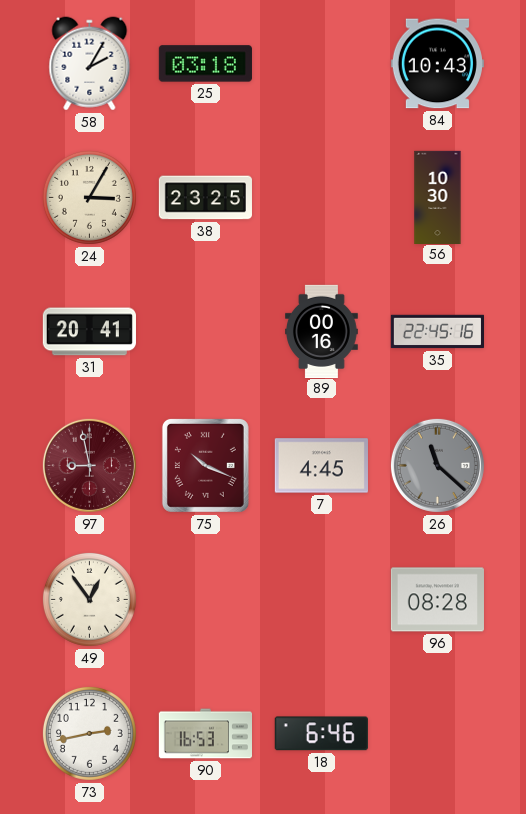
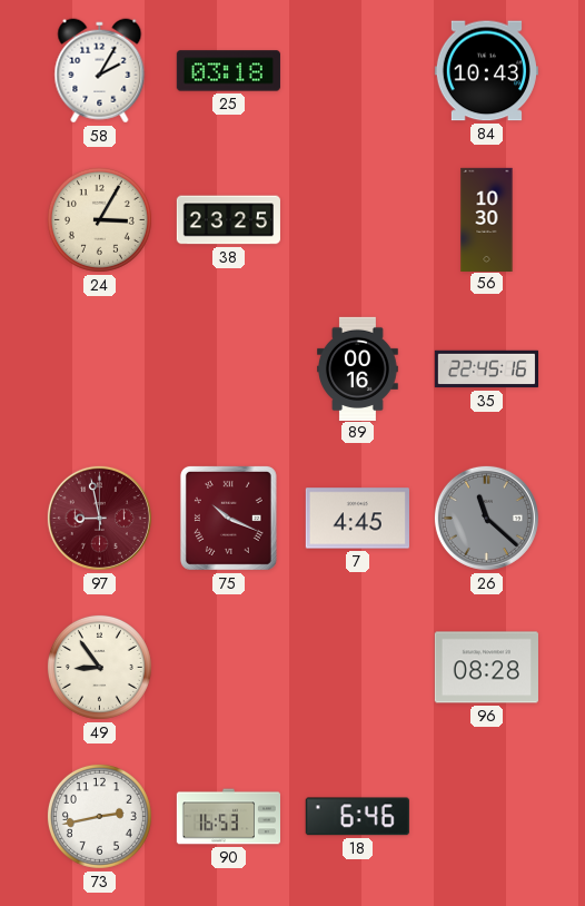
31: 20:41 -> none (89, 332)
49: 12:54 -> 8:54 (99, 667)
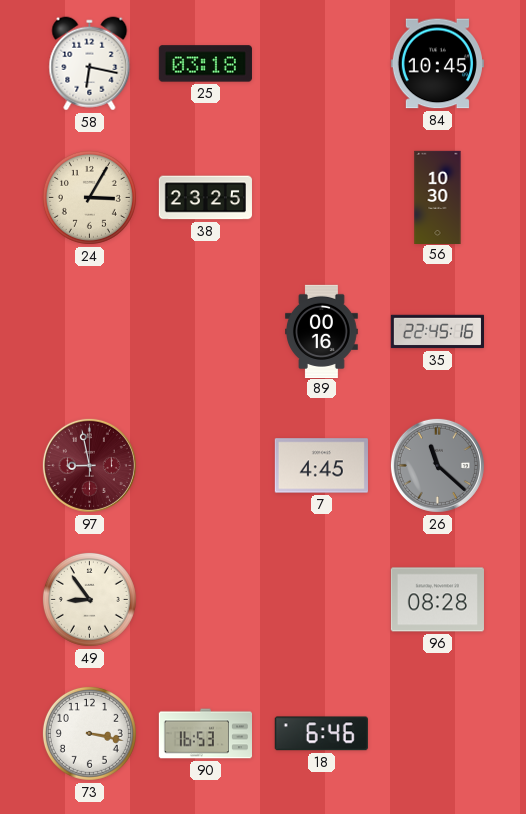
58: 2:05 -> 6:17 (90, 64)
84: 10:43 -> 10:45 (437, 64)
75: 10:19 -> none (228, 518)
73: 2:43 -> 3:17 (89, 733)
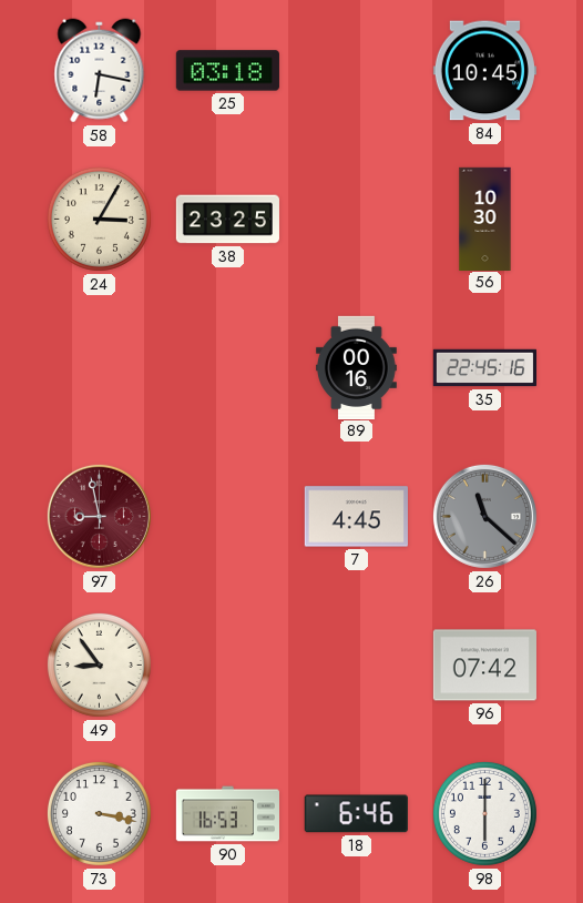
96: 08:28 -> 07:42 (484, 666)
98: none -> 6:00 (484, 813)
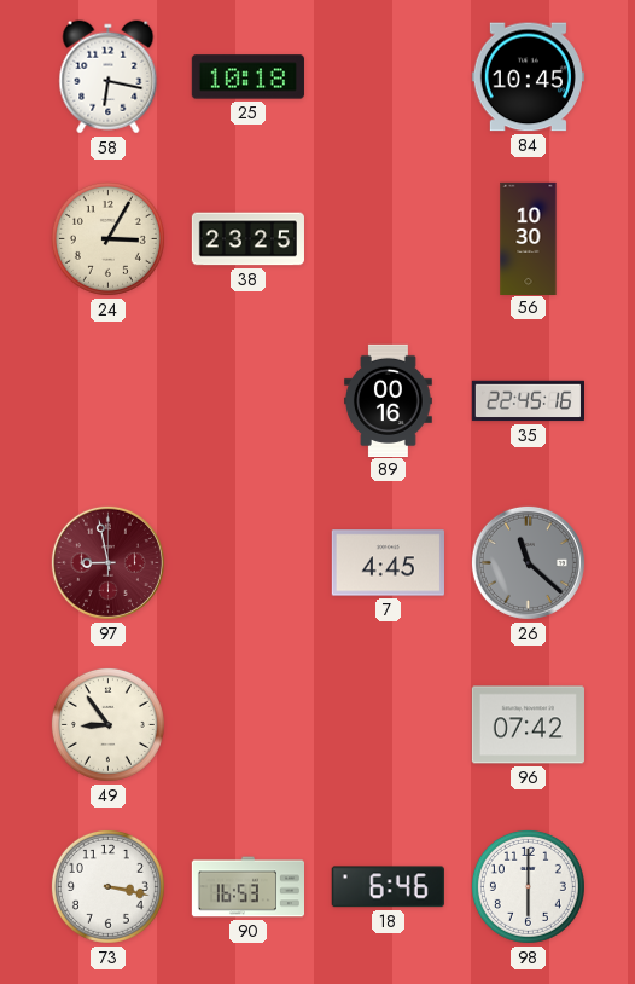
25: 03:18 -> 10:18 (247, 77)
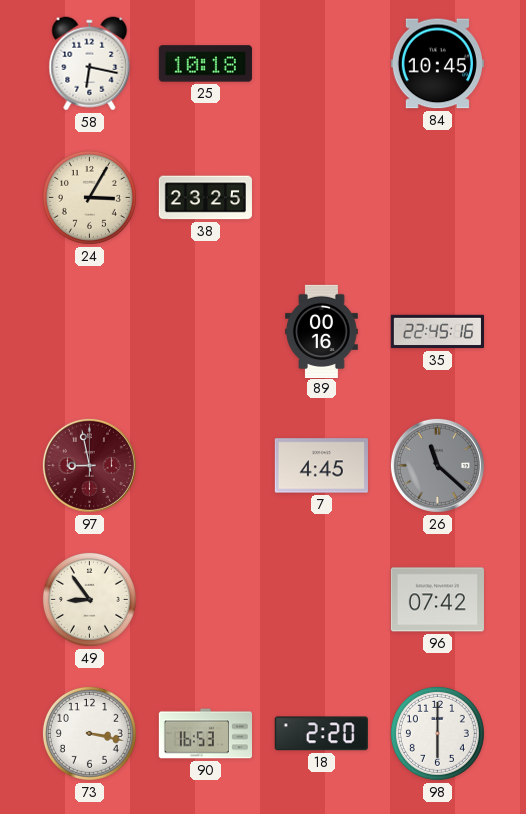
56: 10:30 -> none (529, 238)
18: 6:46 -> 2:20 (321, 734)
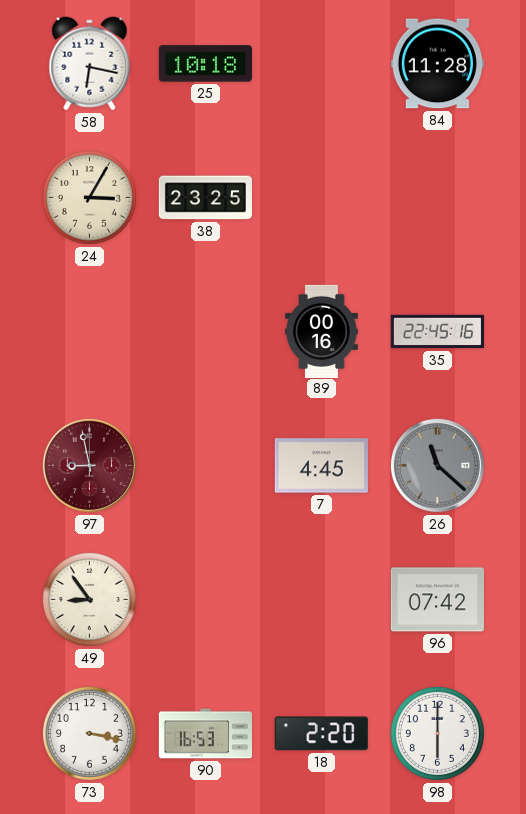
84: 10:45 -> 11:28 (437, 64)
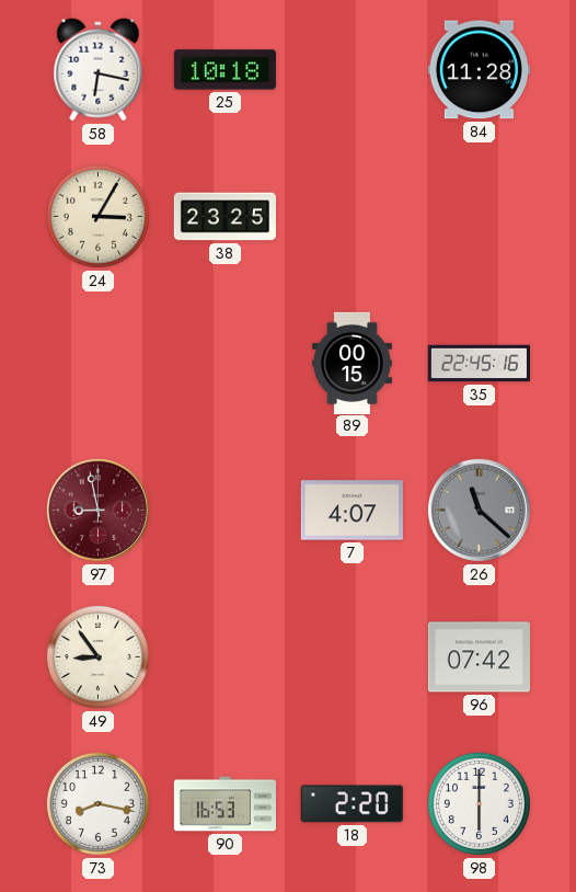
89: 00:16 -> 00:15 (353, 363)
7: 4:45 -> 4:07 (352, 511)
73: 3:17 -> 8:17 (97, 803)
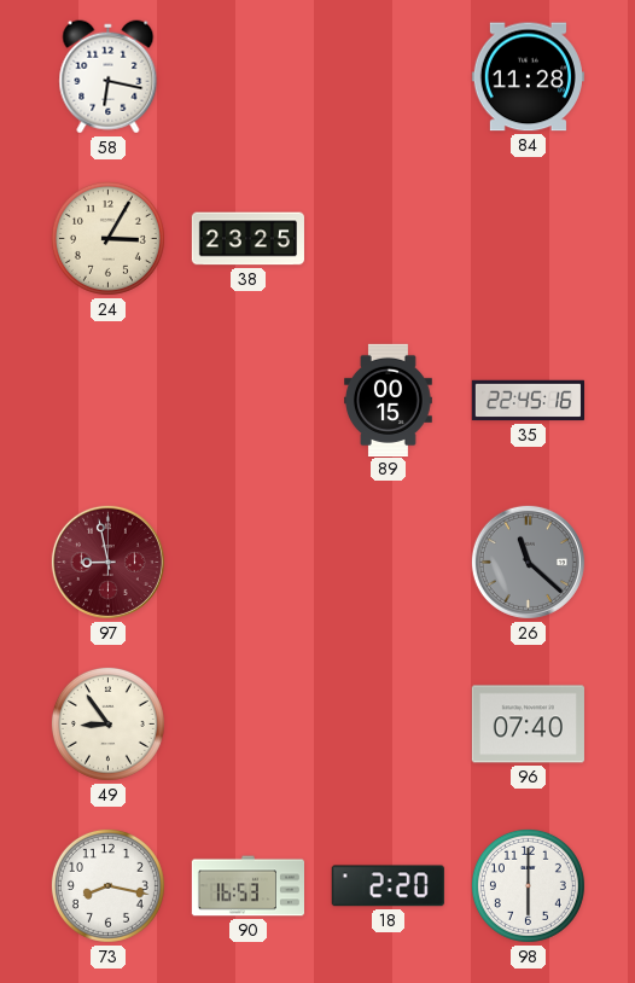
25: 10:18 -> none (224, 70)
7: 4:07 -> none (352, 511)
96: 07:42 -> 07:40 (528, 725)
